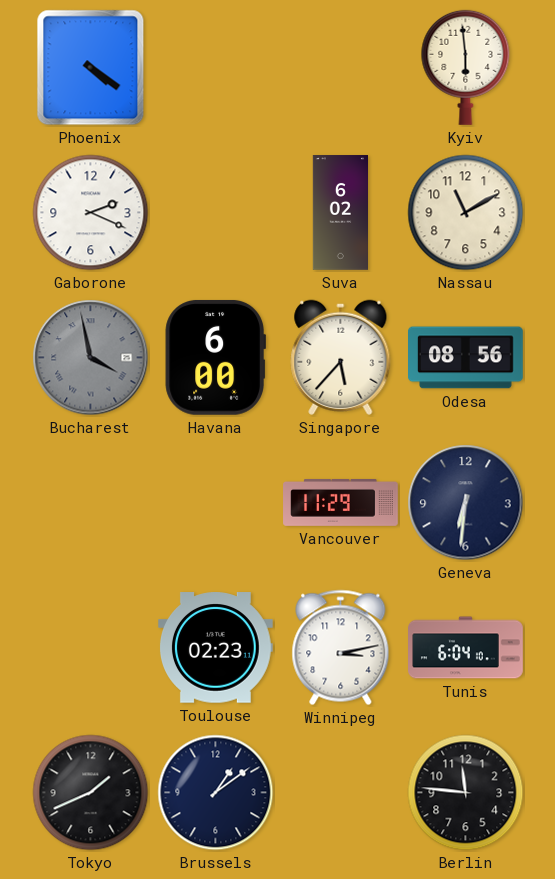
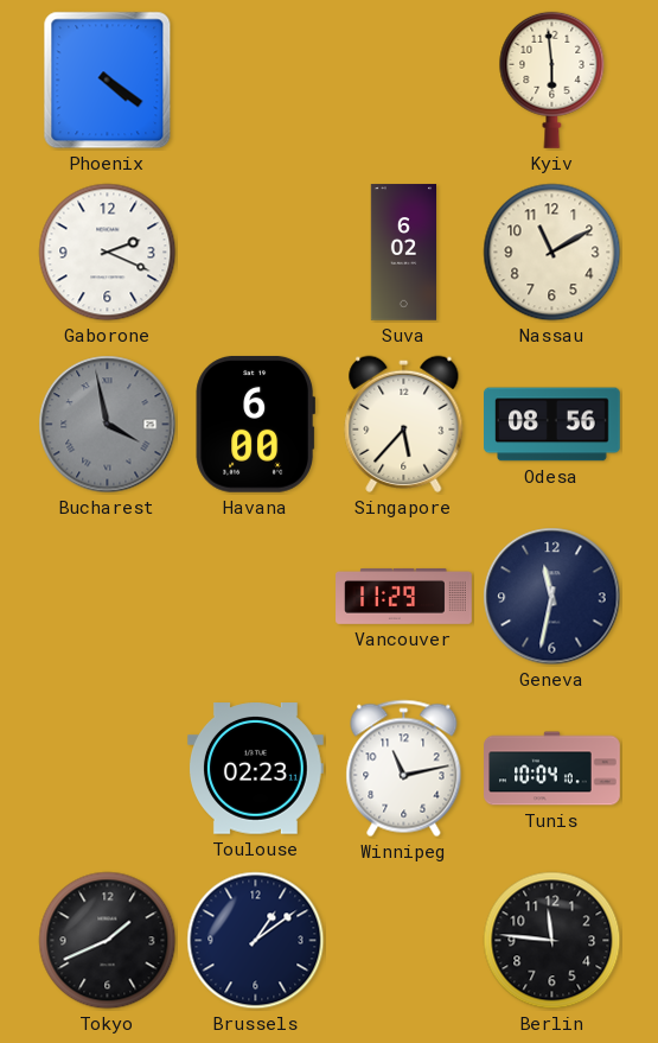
Geneva: 6:31 -> 11:32 (552, 597)
Winnipeg: 3:13 -> 11:13 (404, 769)
Tunis: 6:04 -> 10:04 (552, 769)
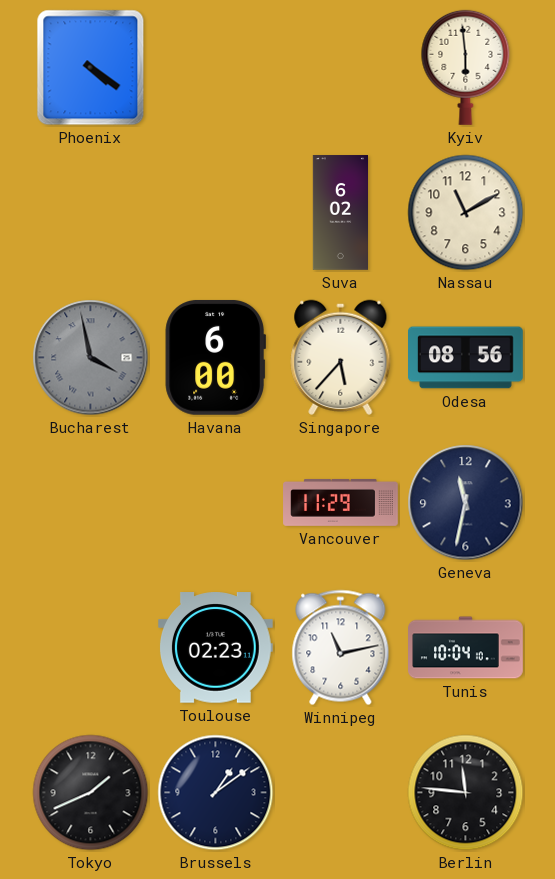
Gaborone: 2:19 -> none (108, 253)
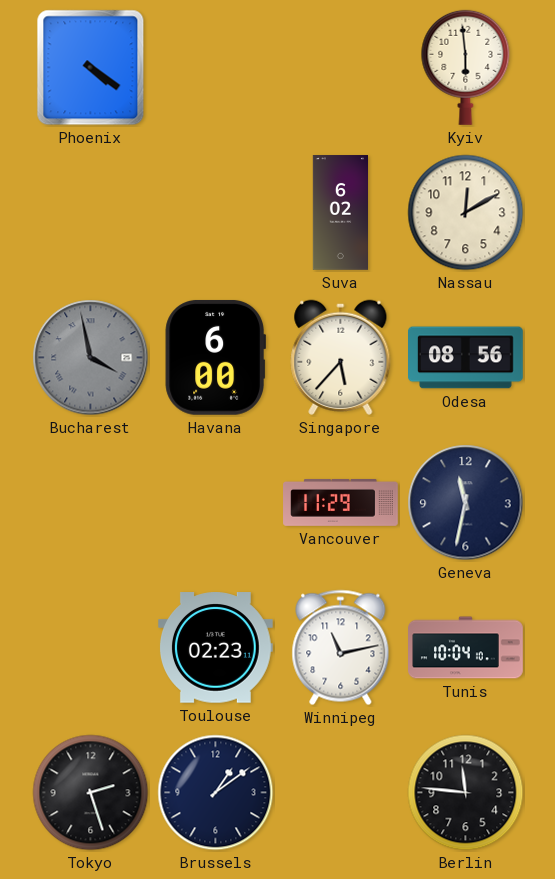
Nassau: 11:10 -> 12:10 (466, 213)
Tokyo: 1:41 -> 2:27 (91, 793)
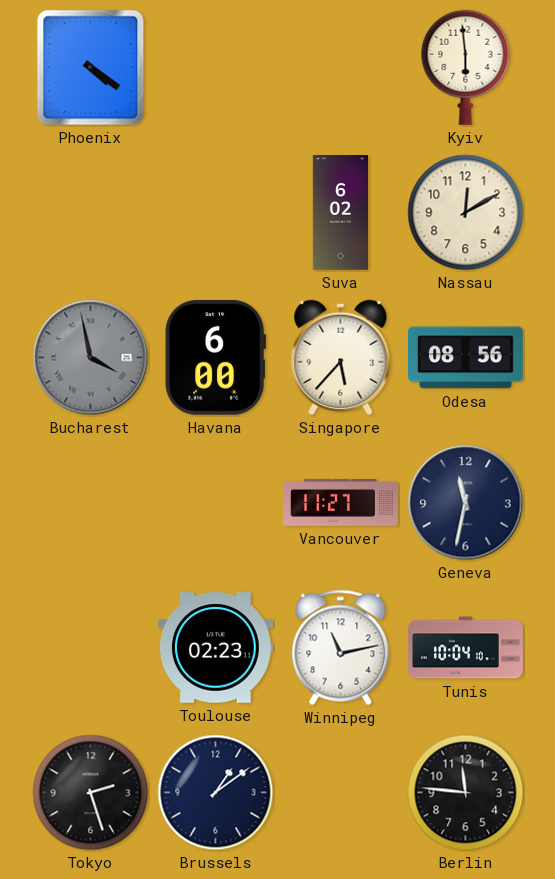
Vancouver: 11:29 -> 11:27 (341, 502)
